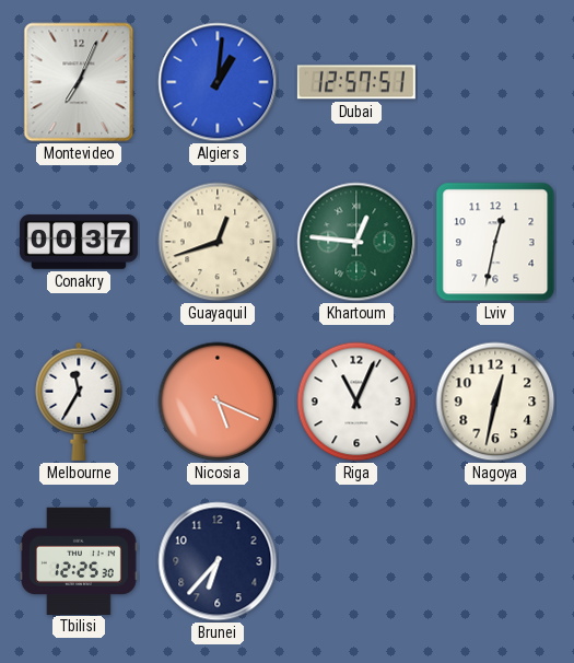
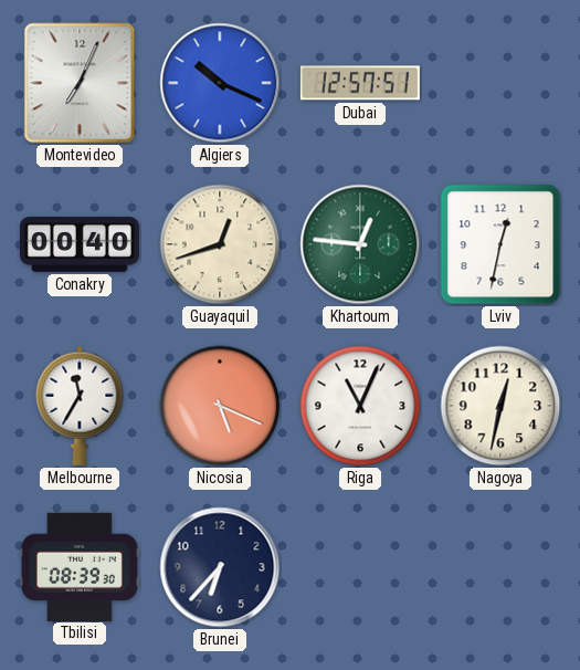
Algiers: 1:01 -> 10:19 (220, 83)
Conakry: 00:37 -> 00:40 (80, 244)
Tbilisi: 12:25 -> 08:39 (80, 566)
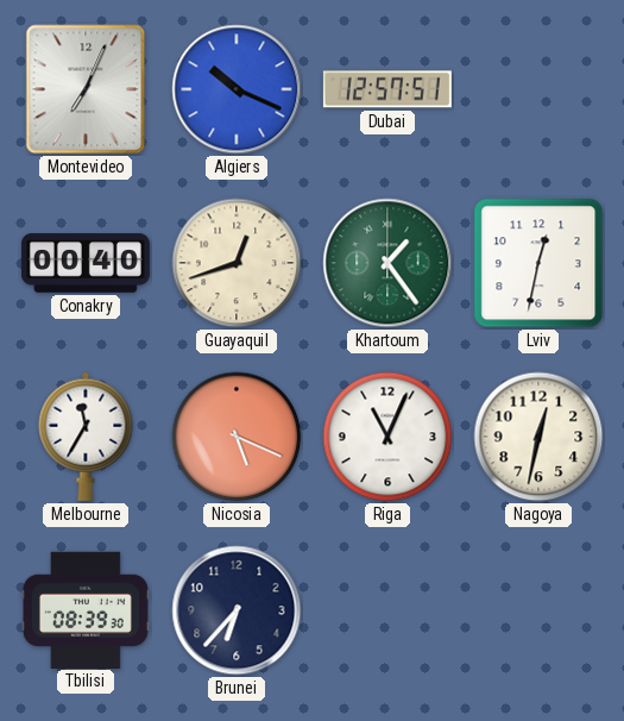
Khartoum: 12:46 -> 1:24 (387, 263)
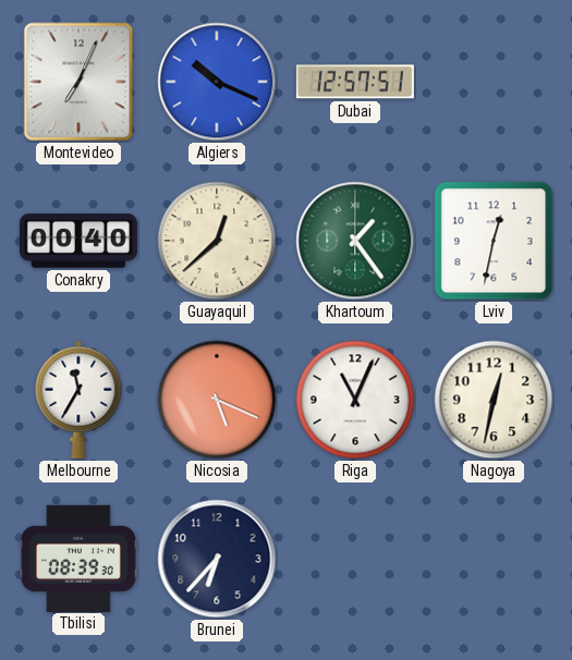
Guayaquil: 12:42 -> 12:38 (217, 241)
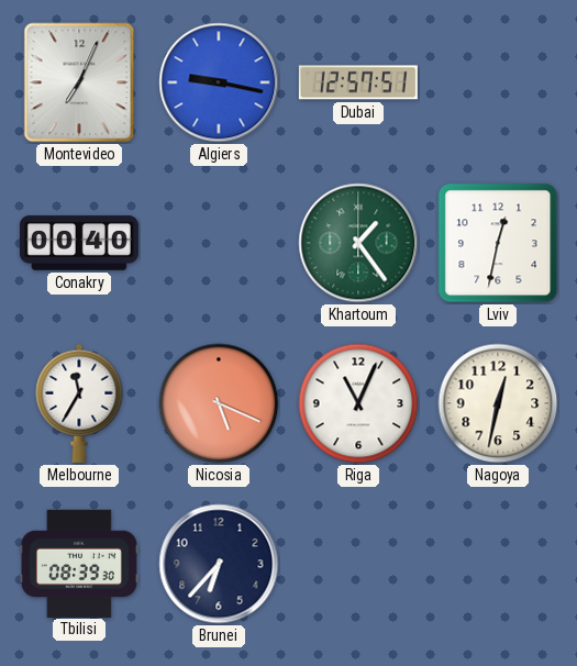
Algiers: 10:19 -> 9:17 (219, 82)
Guayaquil: 12:38 -> none (217, 241)
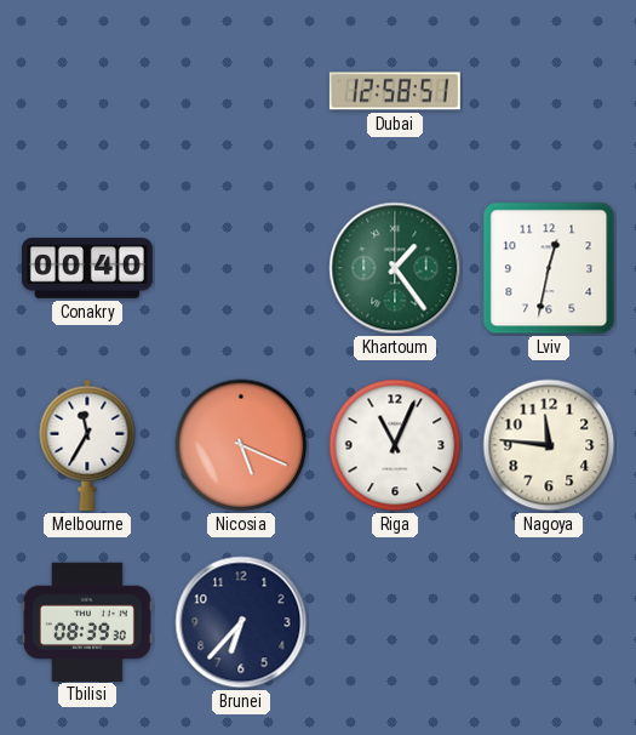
Montevideo: 7:04 -> none (79, 82)
Algiers: 9:17 -> none (219, 82)
Dubai: 12:57 -> 12:58 (395, 91)
Nagoya: 12:32 -> 11:46 (549, 445)
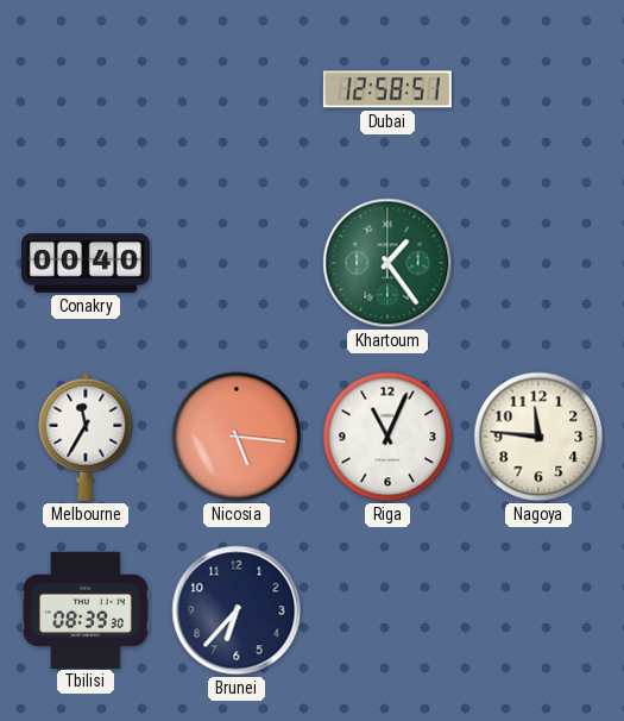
Lviv: 12:32 -> none (549, 268)
Nicosia: 5:19 -> 5:16 (237, 437)
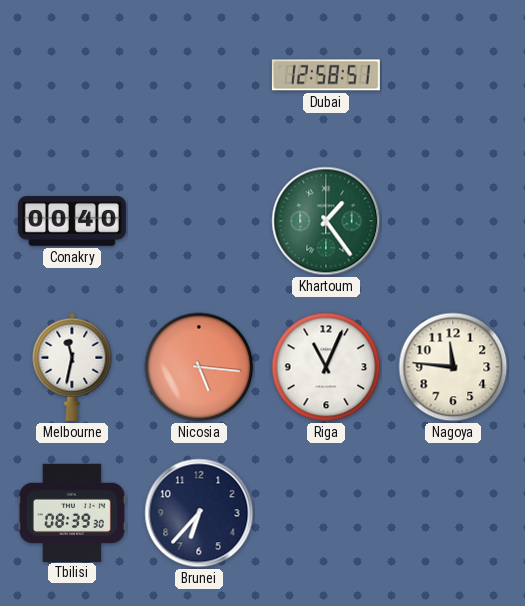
Melbourne: 11:35 -> 11:32 (72, 367)
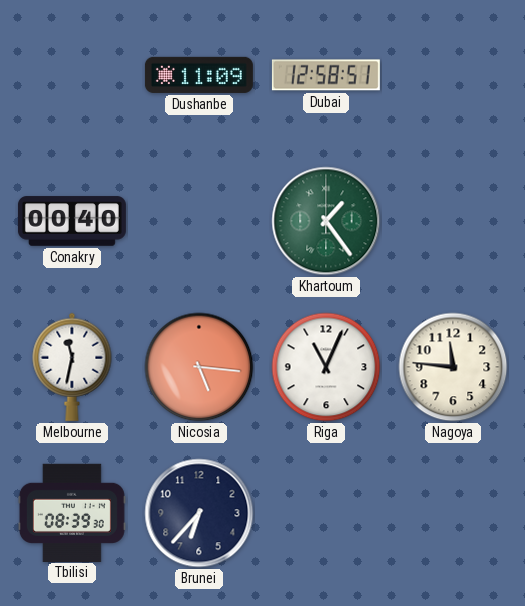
Dushanbe: none -> 11:09 (199, 75)
